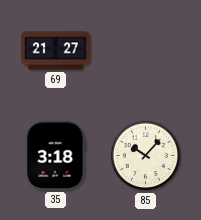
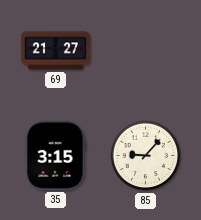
35: 3:18 -> 3:15 (55, 155)
85: 10:07 -> 9:07 (146, 156)
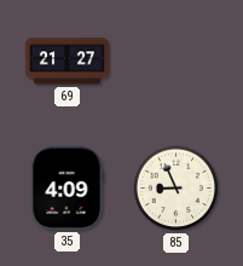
35: 3:15 -> 4:09 (66, 187)
85: 9:07 -> 8:56 (177, 189)
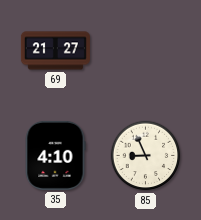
35: 4:09 -> 4:10 (55, 155)
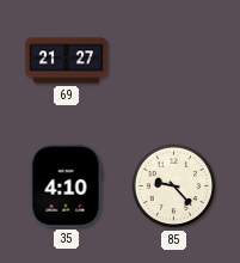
85: 8:56 -> 9:23 (174, 186)
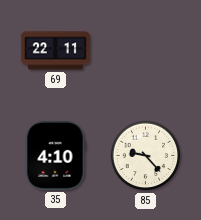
69: 21:27 -> 22:11 (55, 51)
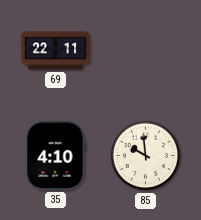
85: 9:23 -> 9:59 (146, 156)
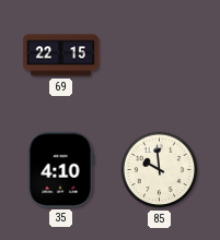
69: 22:11 -> 22:15 (60, 56)
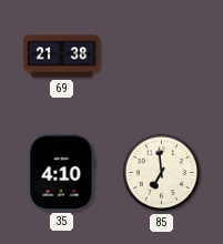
69: 22:15 -> 21:38 (61, 57)
85: 9:59 -> 6:59 (162, 173)
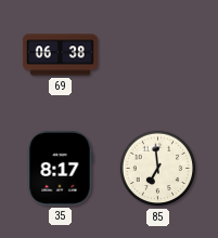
69: 21:38 -> 06:38 (60, 55)
35: 4:10 -> 8:17 (60, 168)
